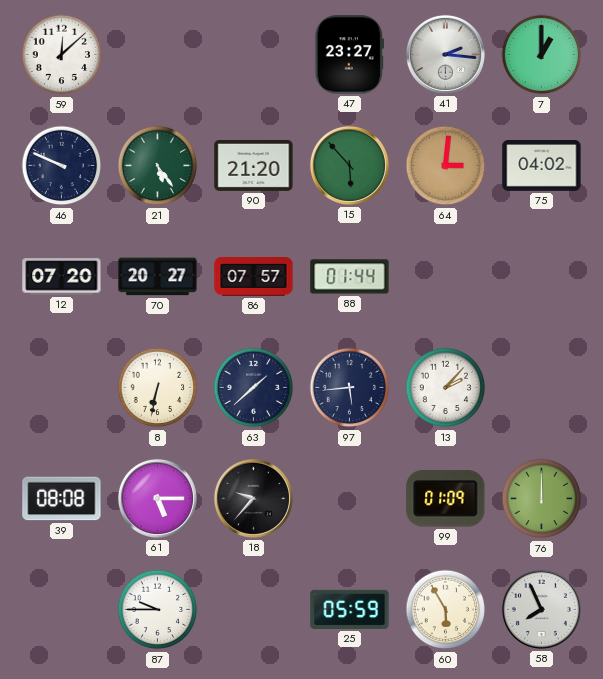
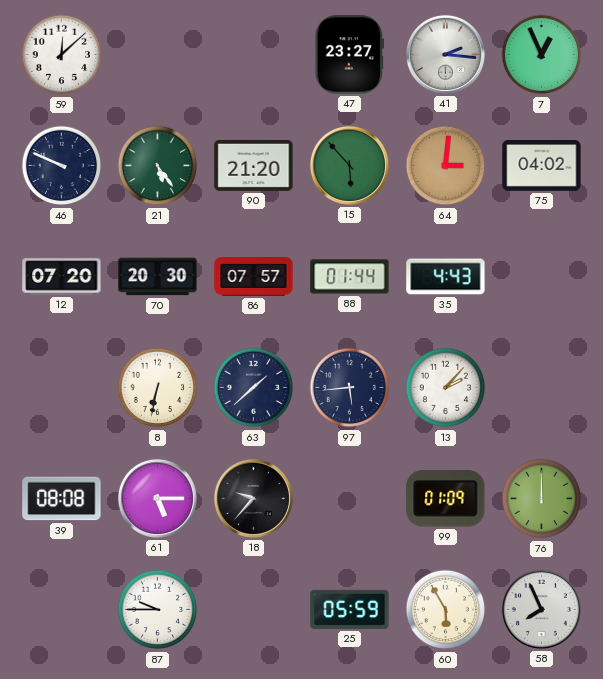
7: 1:00 -> 12:56 (542, 55)
70: 20:27 -> 20:30 (158, 277)
35: none -> 4:43 (446, 277)
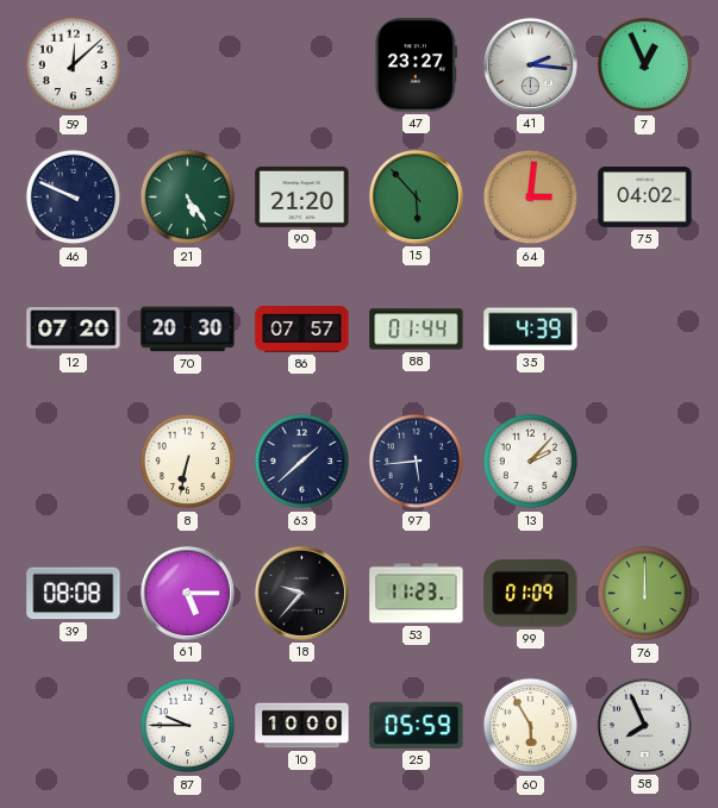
35: 4:43 -> 4:39 (531, 330)
53: none -> 11:23 (417, 594)
10: none -> 10:00 (302, 726)
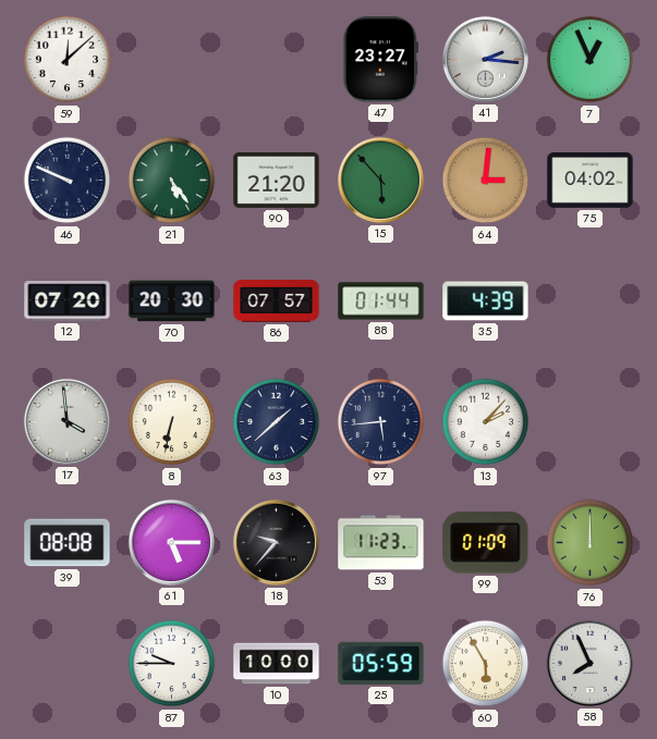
17: none -> 3:59 (66, 421)
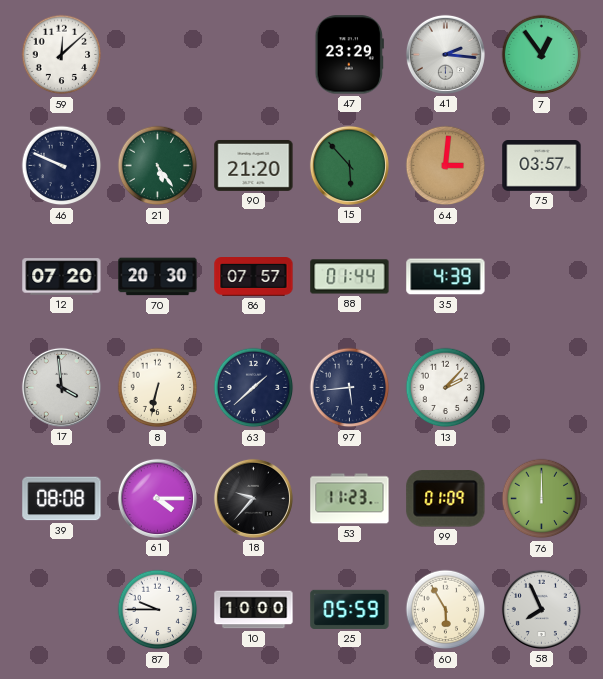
47: 23:27 -> 23:29 (349, 55)
7: 12:56 -> 12:54 (542, 55)
75: 04:02 -> 03:57 (542, 166)
61: 5:15 -> 4:15 (157, 498)
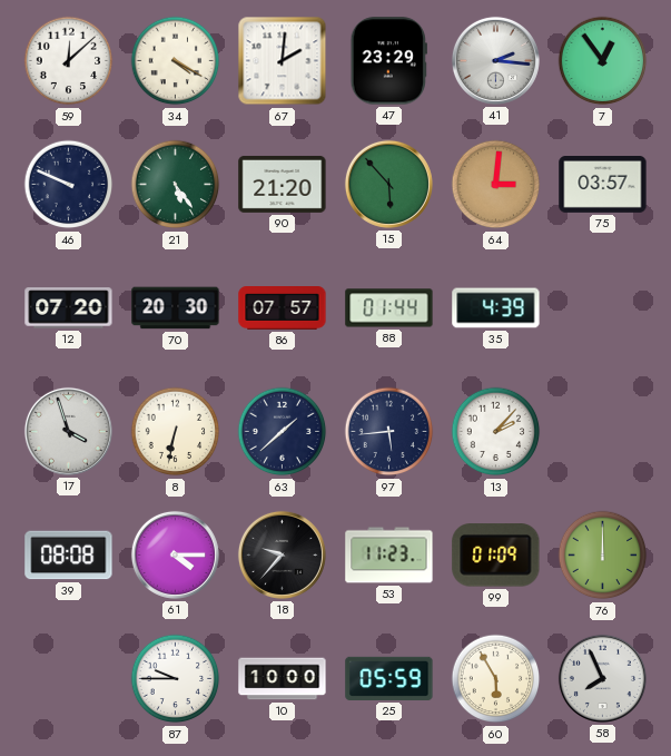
34: none -> 4:20 (176, 61)
67: none -> 2:01 (283, 61)
17: 3:59 -> 3:57 (68, 431)
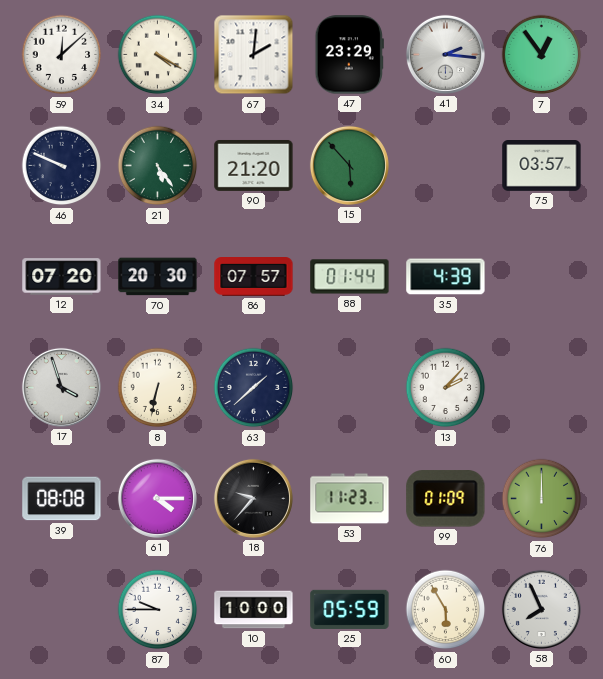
64: 3:01 -> none (496, 185)
97: 5:44 -> none (389, 432)
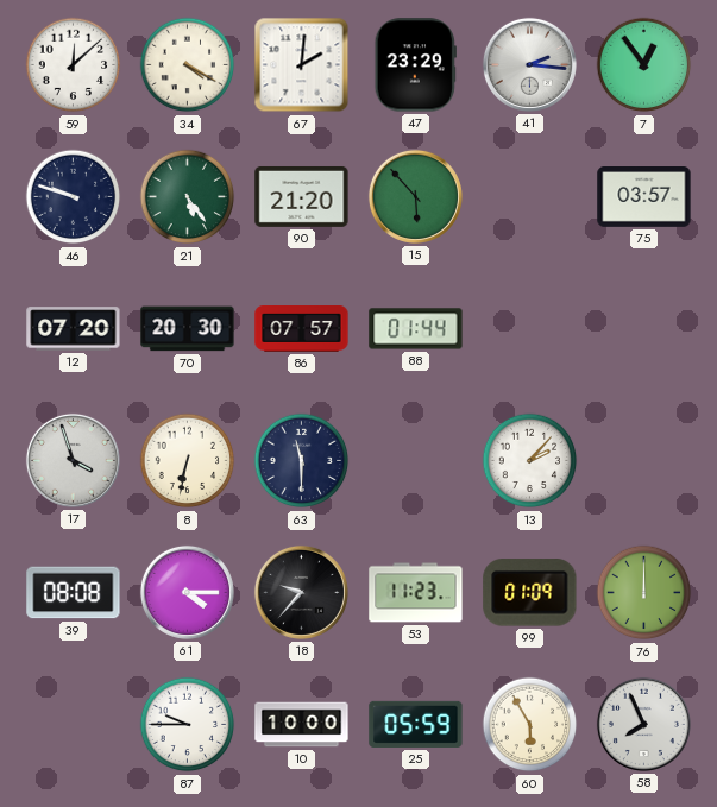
46: 9:49 -> 9:48 (74, 197)
35: 4:39 -> none (446, 277)
63: 1:38 -> 11:30 (302, 461)
